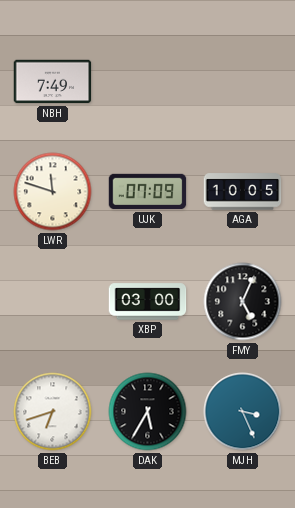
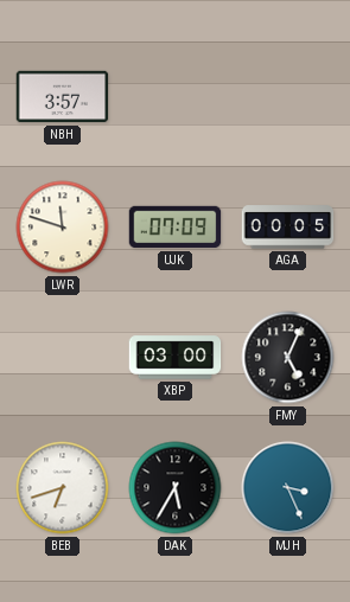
NBH: 7:49 -> 3:57 (63, 97)
AGA: 10:05 -> 00:05 (288, 228)
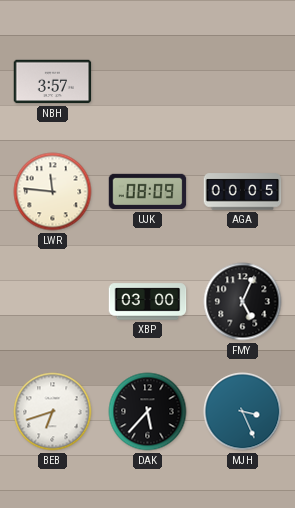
LWR: 11:48 -> 11:46 (53, 192)
UJK: 07:09 -> 08:09 (148, 192)
DAK: 5:35 -> 5:37 (148, 412)
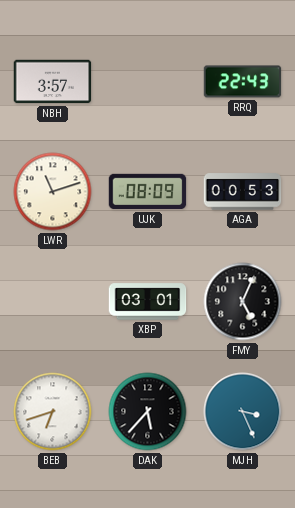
RRQ: none -> 22:43 (243, 82)
LWR: 11:46 -> 11:12 (53, 192)
AGA: 00:05 -> 00:53 (243, 192)
XBP: 03:00 -> 03:01 (148, 302)
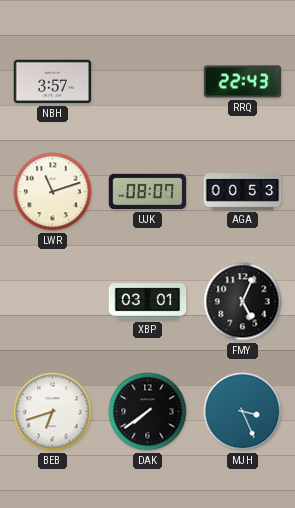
UJK: 08:09 -> 08:07 (148, 192)
DAK: 5:37 -> 7:39 (148, 412)
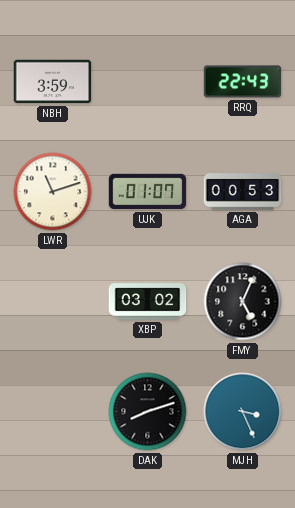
NBH: 3:57 -> 3:59 (53, 82)
UJK: 08:07 -> 01:07 (148, 192)
XBP: 03:01 -> 03:02 (148, 302)
BEB: 6:42 -> none (53, 412)
DAK: 7:39 -> 8:12 (148, 412)
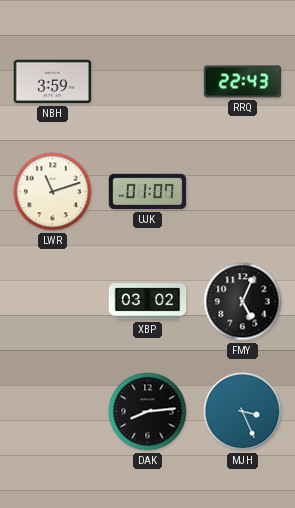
AGA: 00:53 -> none (243, 192)
DAK: 8:12 -> 8:14 (148, 412)
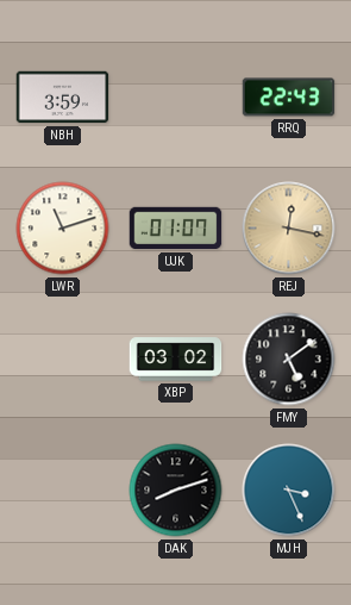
REJ: none -> 12:17 (289, 229)
FMY: 5:04 -> 5:09 (289, 360)
DAK: 8:14 -> 8:12 (176, 491)
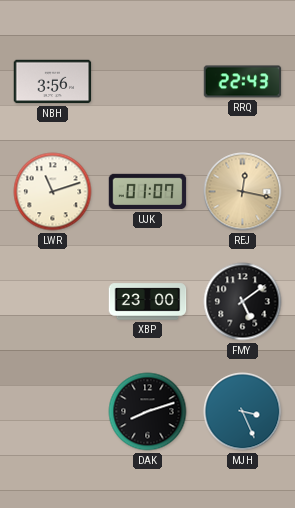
NBH: 3:59 -> 3:56 (53, 82)
XBP: 03:02 -> 23:00 (148, 302)
